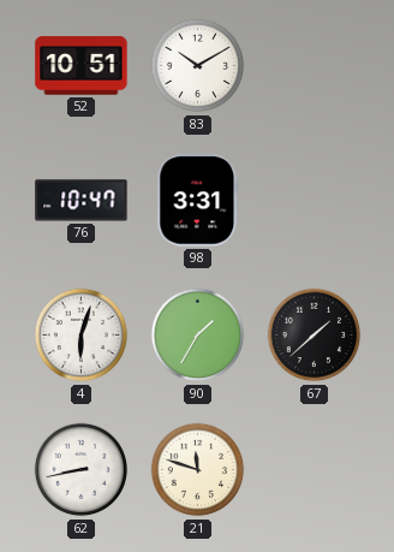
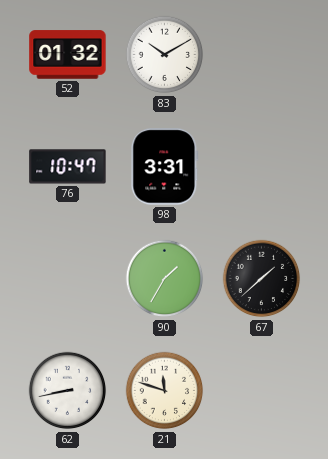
52: 10:51 -> 01:32 (68, 55)
4: 6:03 -> none (82, 336)
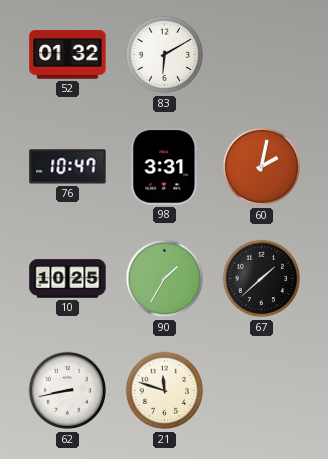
83: 10:10 -> 6:10 (165, 55)
60: none -> 2:02 (262, 167)
10: none -> 10:25 (68, 279)
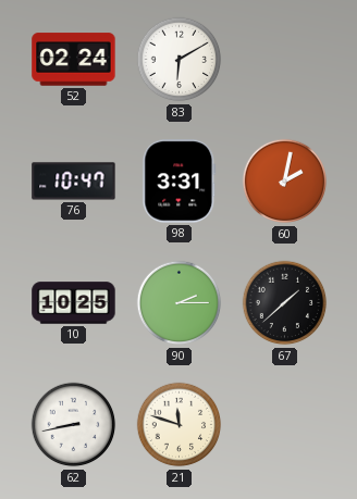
52: 01:32 -> 02:24 (74, 60)
90: 1:35 -> 2:15 (180, 303)
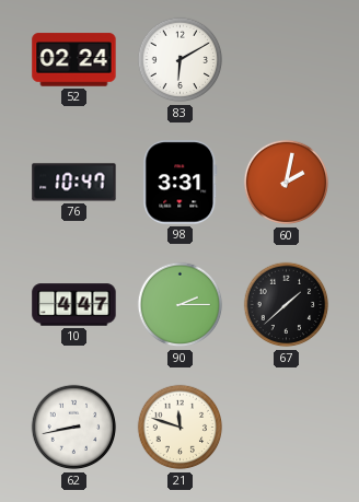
10: 10:25 -> 4:47 (74, 305)
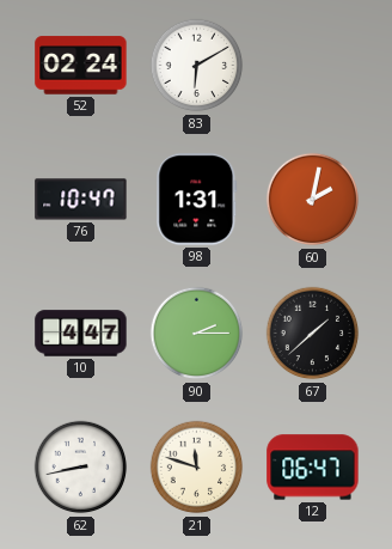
98: 3:31 -> 1:31 (197, 200)
12: none -> 06:47 (313, 468)
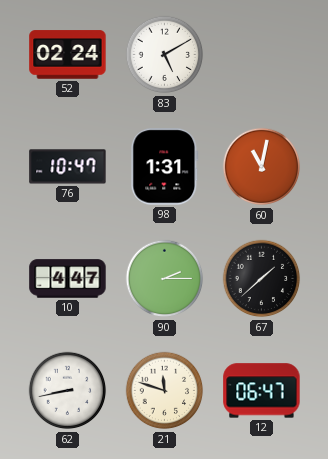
83: 6:10 -> 5:10 (165, 55)
60: 2:02 -> 11:02 (262, 167)
